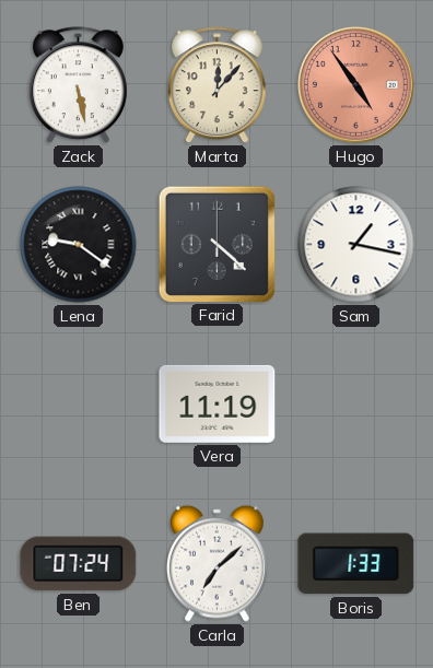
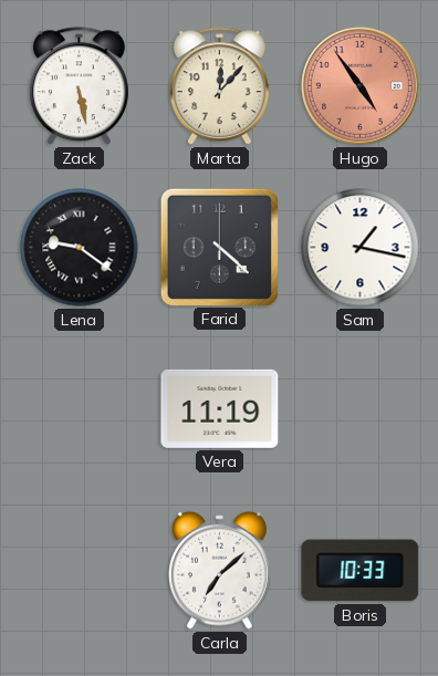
Ben: 07:24 -> none (79, 564)
Boris: 1:33 -> 10:33 (361, 571)
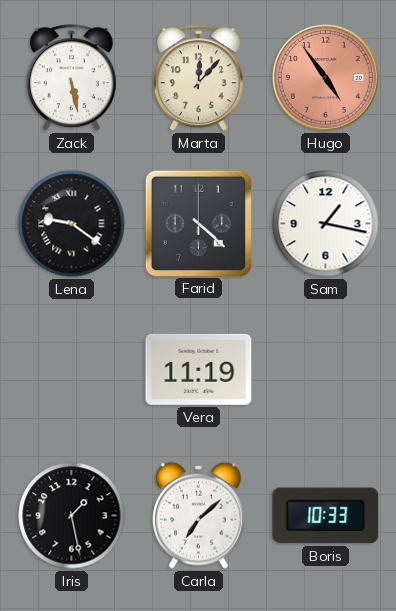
Iris: none -> 1:28 (72, 516)
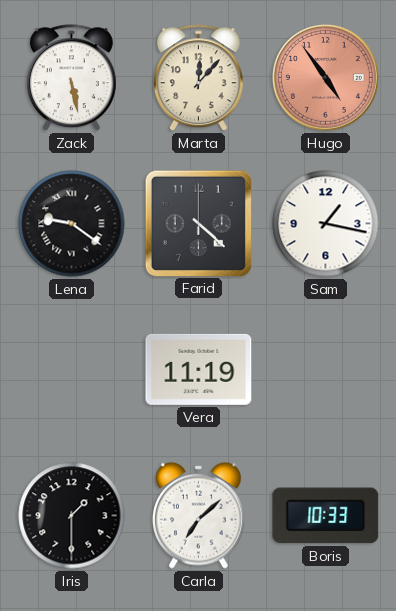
Iris: 1:28 -> 1:30 (72, 516)
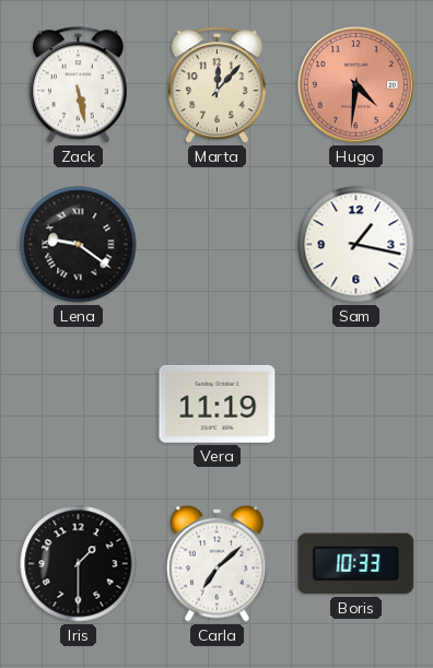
Hugo: 4:54 -> 4:31 (355, 84)
Farid: 4:22 -> none (198, 223)
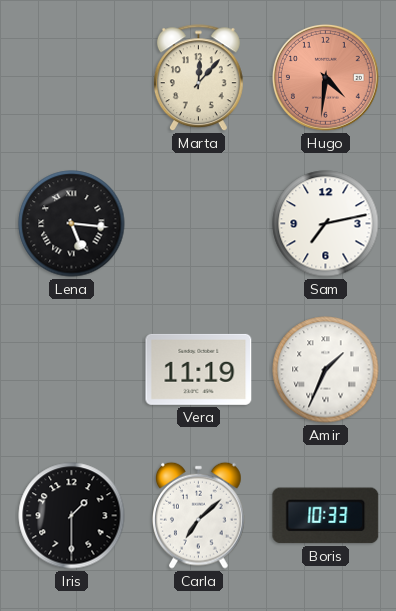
Zack: 5:28 -> none (78, 85)
Lena: 9:21 -> 5:16 (72, 224)
Sam: 1:17 -> 7:13 (326, 224)
Amir: none -> 1:34 (326, 370)
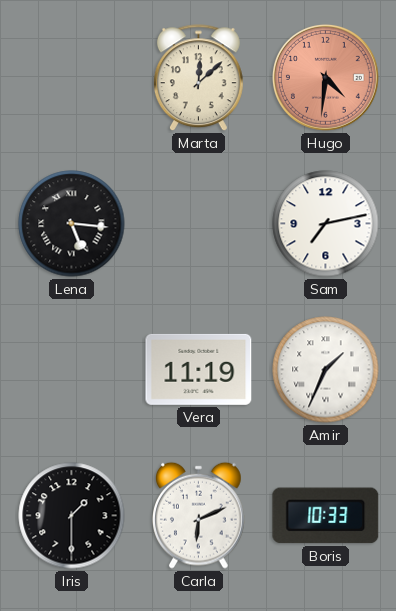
Marta: 12:07 -> 12:08 (198, 78)
Carla: 7:08 -> 6:11 (199, 515)
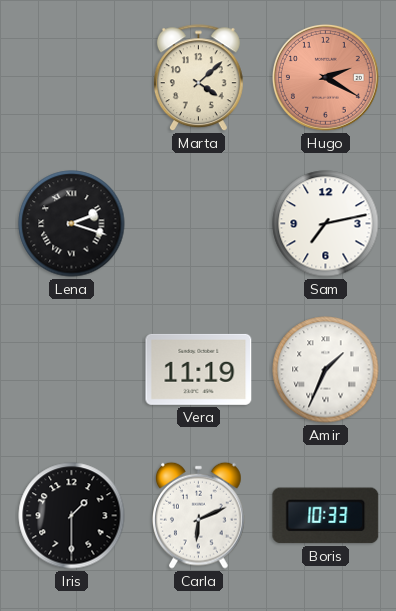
Marta: 12:08 -> 4:08 (198, 78)
Hugo: 4:31 -> 2:20 (325, 77)
Lena: 5:16 -> 2:18 (72, 224)
